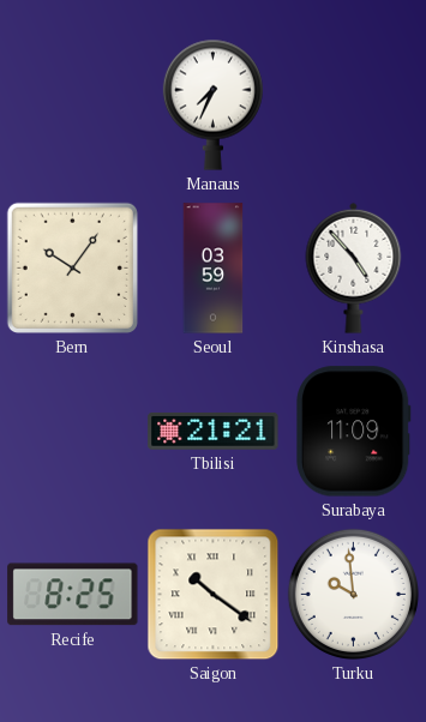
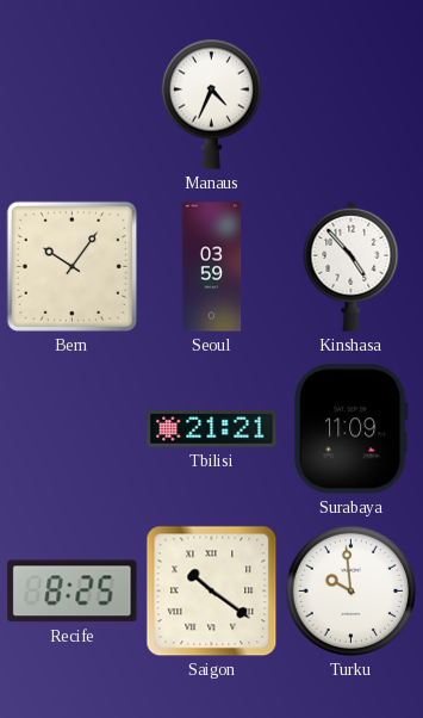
Manaus: 7:34 -> 4:34 (211, 104)
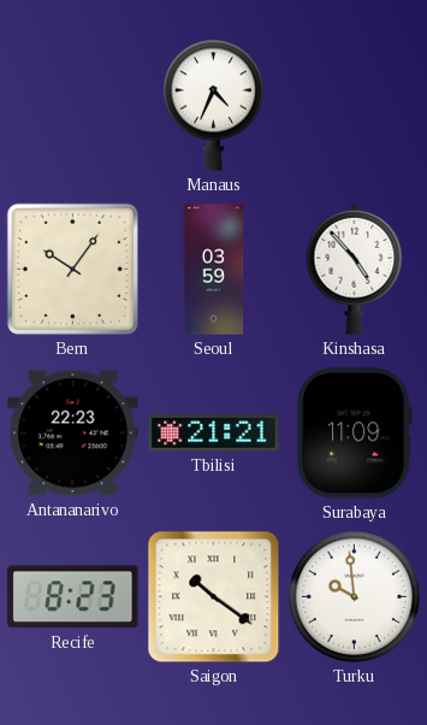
Antananarivo: none -> 22:23 (73, 434)
Recife: 8:25 -> 8:23 (73, 597)
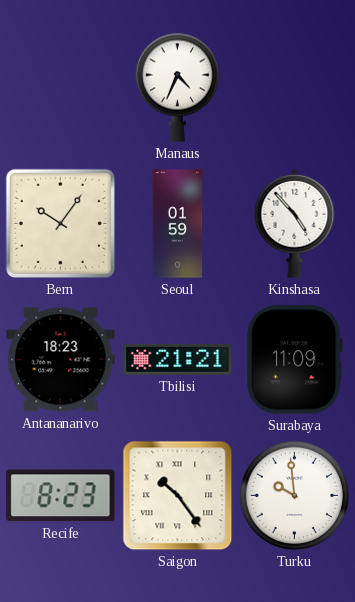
Seoul: 03:59 -> 01:59 (178, 224)
Antananarivo: 22:23 -> 18:23 (61, 360)
Saigon: 10:21 -> 10:24 (178, 496)
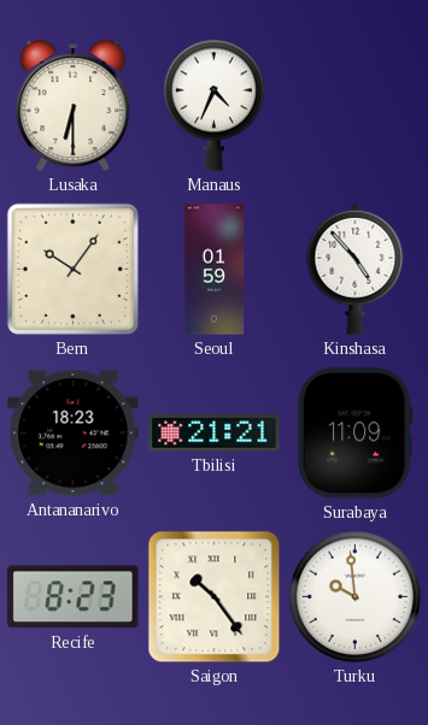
Lusaka: none -> 6:30 (74, 106)
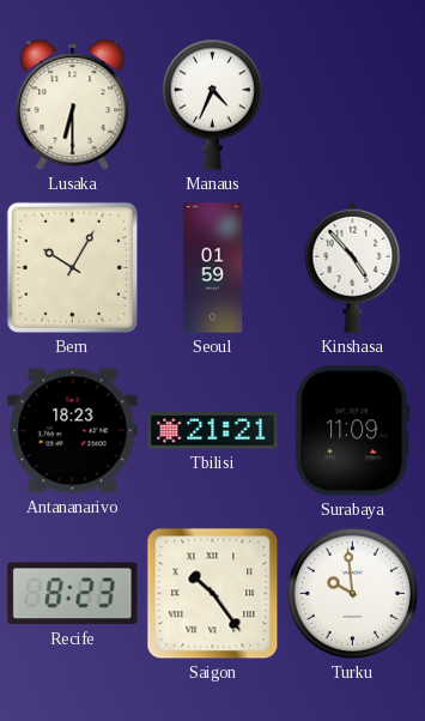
Bern: 10:06 -> 10:05 (72, 267)
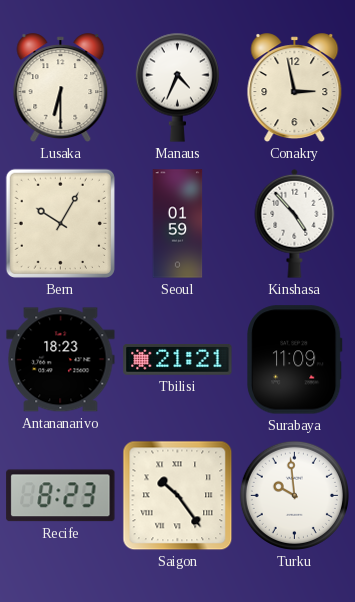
Conakry: none -> 2:58 (295, 88)
